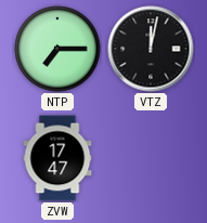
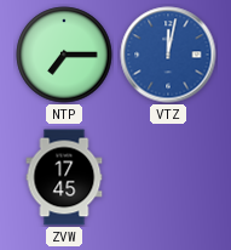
VTZ dial: black -> blue (168, 55)
ZVW: 17:47 -> 17:45 (64, 177)
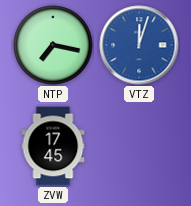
NTP: 7:15 -> 7:17 (53, 45)
VTZ: 12:02 -> 12:03 (139, 45)
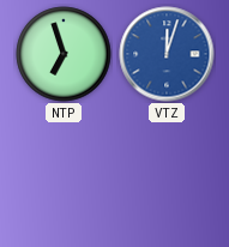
NTP: 7:17 -> 6:57 (64, 54)
ZVW: 17:45 -> none (53, 146)
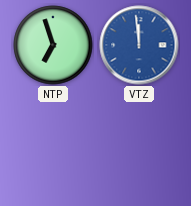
VTZ: 12:03 -> 11:59 (139, 45)
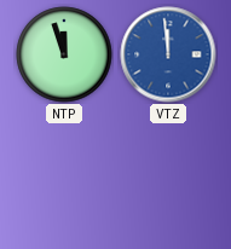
NTP: 6:57 -> 11:57 (64, 54)
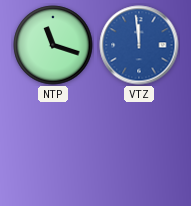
NTP: 11:57 -> 11:18 (53, 45)
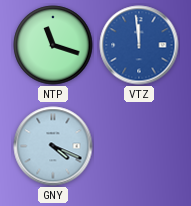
GNY: none -> 4:19 (53, 146)
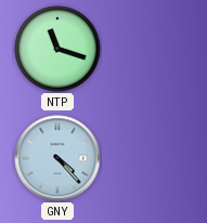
VTZ: 11:59 -> none (139, 45)
GNY: 4:19 -> 4:23 (57, 158)
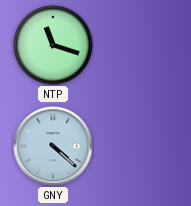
GNY: 4:23 -> 4:22 (53, 146)
